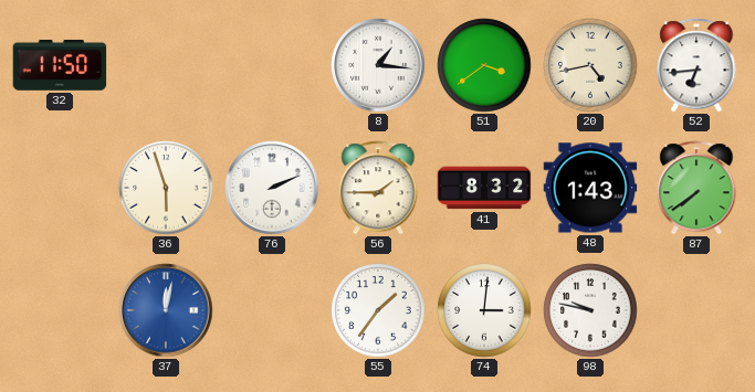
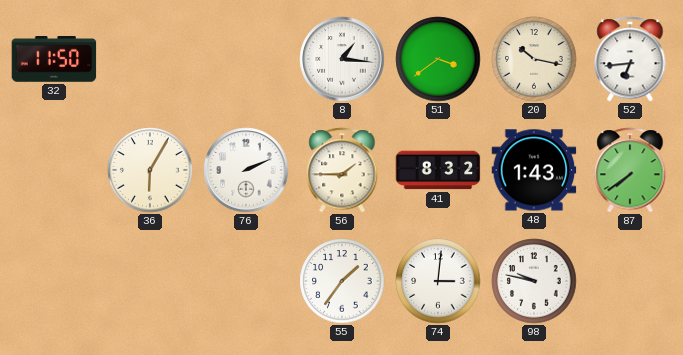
20: 4:43 -> 10:17 (534, 59)
36: 5:57 -> 6:05 (150, 170)
37: 12:02 -> none (166, 310)
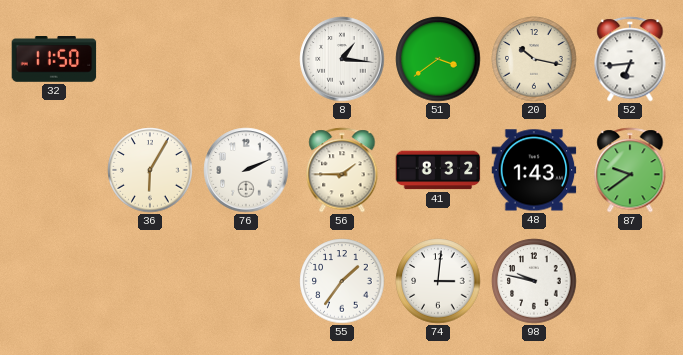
87: 7:39 -> 9:39 (630, 170)
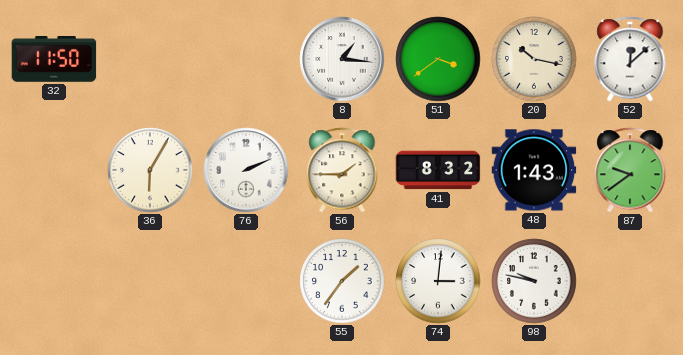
52: 6:44 -> 12:08 (630, 59)
